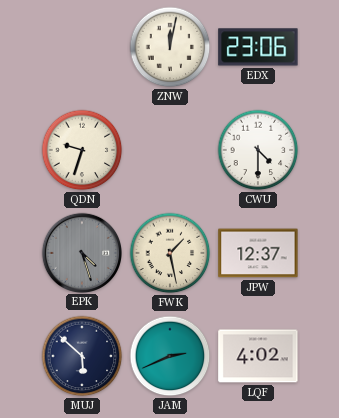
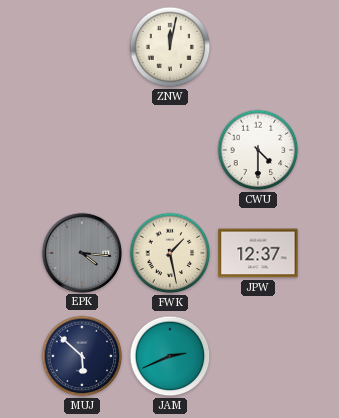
EDX: 23:06 -> none (258, 47)
QDN: 9:33 -> none (82, 150)
EPK: 4:27 -> 4:16 (81, 252)
LQF: 4:02 -> none (258, 356)
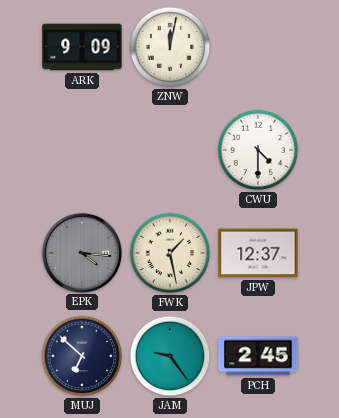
ARK: none -> 9:09 (82, 47)
MUJ: 5:52 -> 6:52 (82, 356)
JAM: 2:41 -> 9:24 (170, 356)
PCH: none -> 2:45 (258, 356)
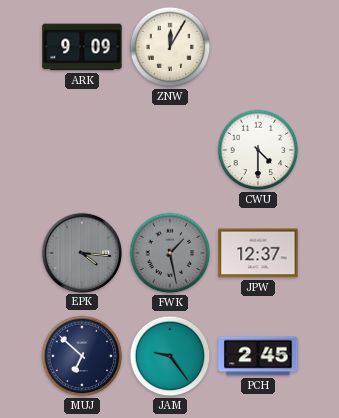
ZNW: 12:02 -> 12:05 (170, 47)
FWK dial: cream -> grey (170, 253)
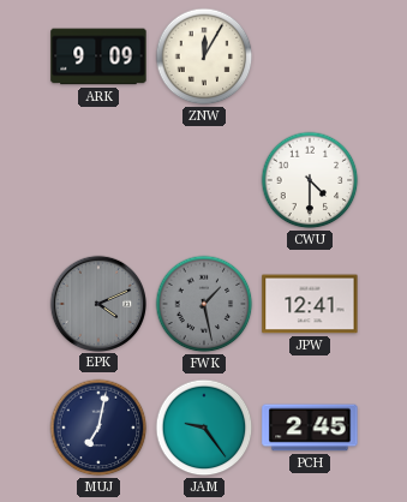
EPK: 4:16 -> 4:11 (97, 303)
JPW: 12:37 -> 12:41 (310, 304)
MUJ: 6:52 -> 7:02 (98, 428)
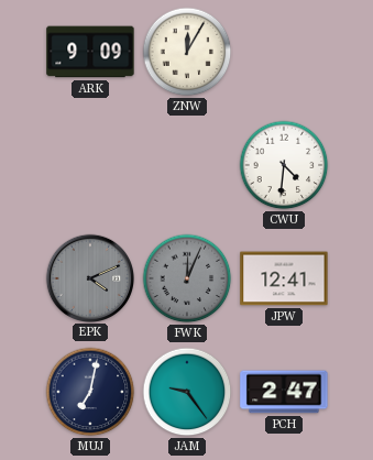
CWU: 4:30 -> 4:31 (284, 165)
FWK: 1:28 -> 12:04 (187, 278)
PCH: 2:45 -> 2:47 (284, 392)
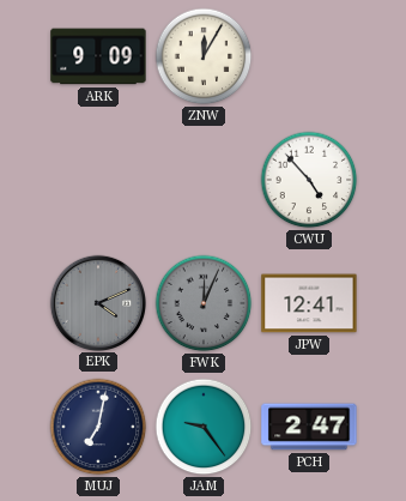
CWU: 4:31 -> 4:53 (309, 180)
